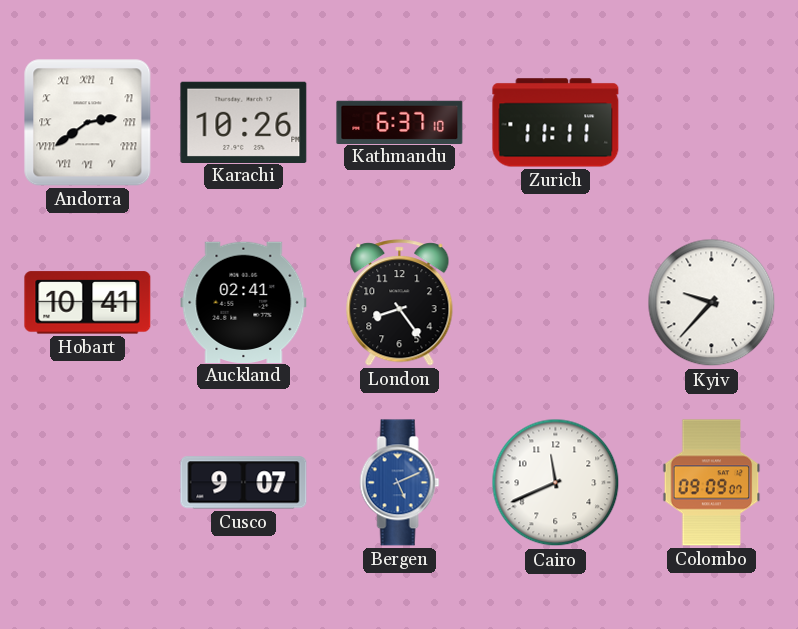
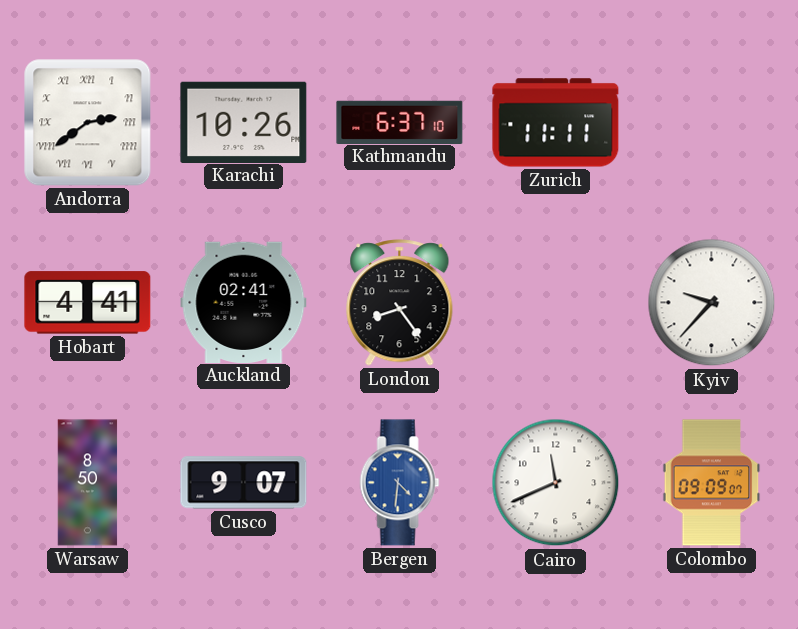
Hobart: 10:41 -> 4:41 (88, 303)
Warsaw: none -> 8:50 (88, 483)
Bergen: 5:11 -> 4:31 (400, 483)
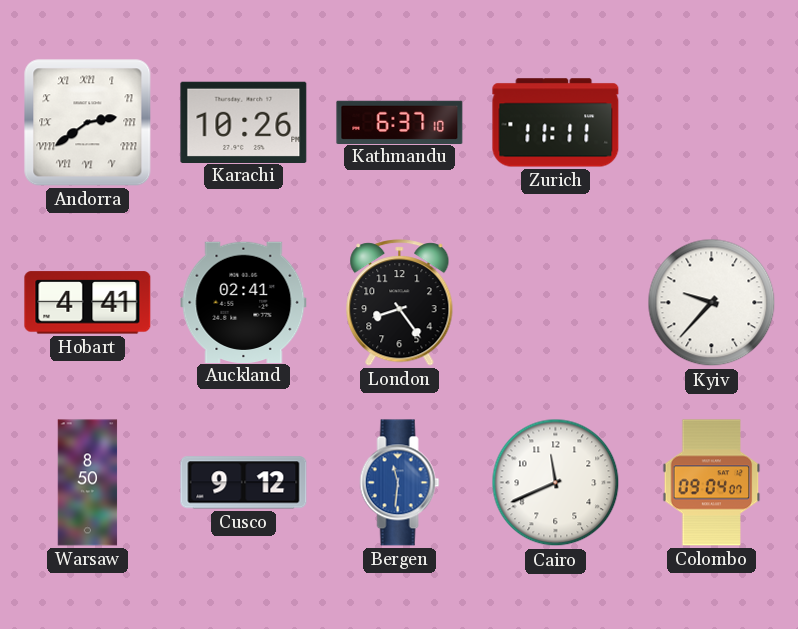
Cusco: 9:07 -> 9:12 (244, 483)
Bergen: 4:31 -> 11:31 (400, 483)
Colombo: 09:09 -> 09:04 (712, 483)
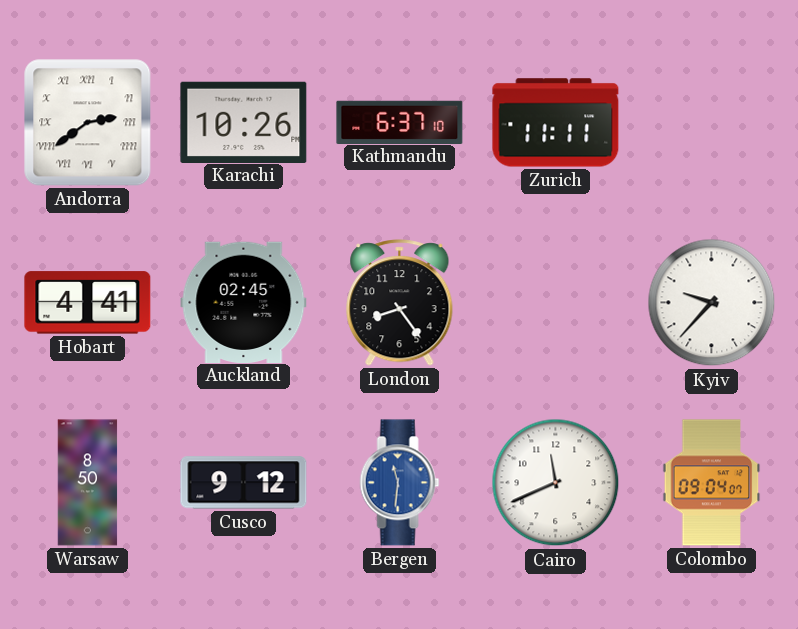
Auckland: 02:41 -> 02:45 (244, 302)
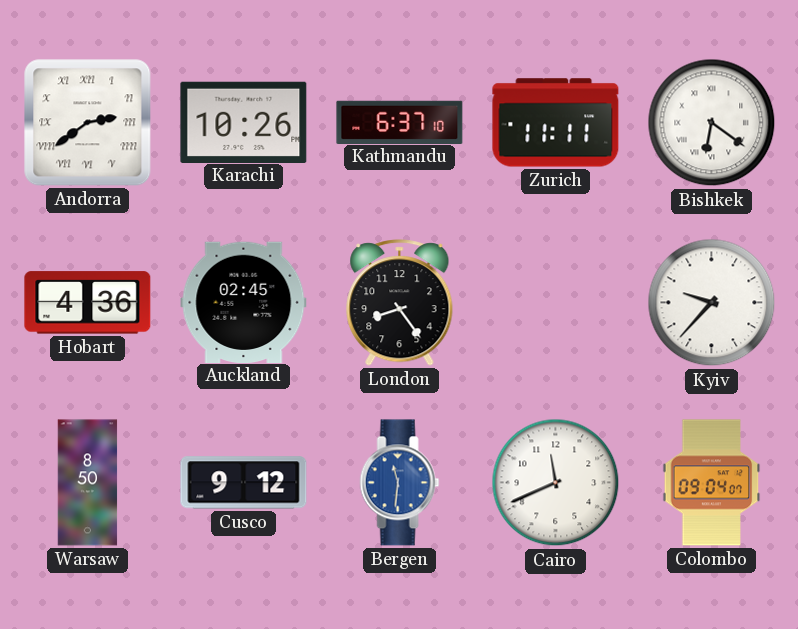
Bishkek: none -> 6:21 (712, 123)
Hobart: 4:41 -> 4:36 (88, 303)
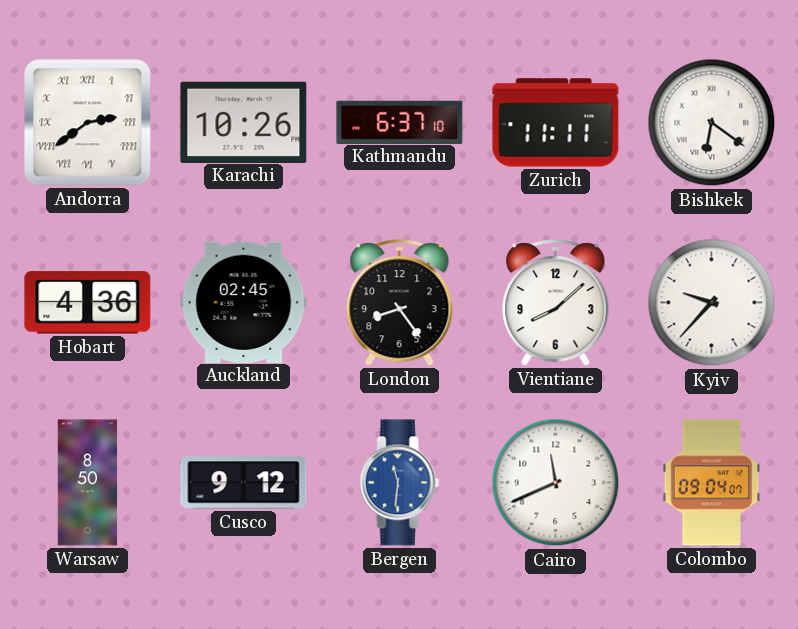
Vientiane: none -> 8:08 (556, 303)
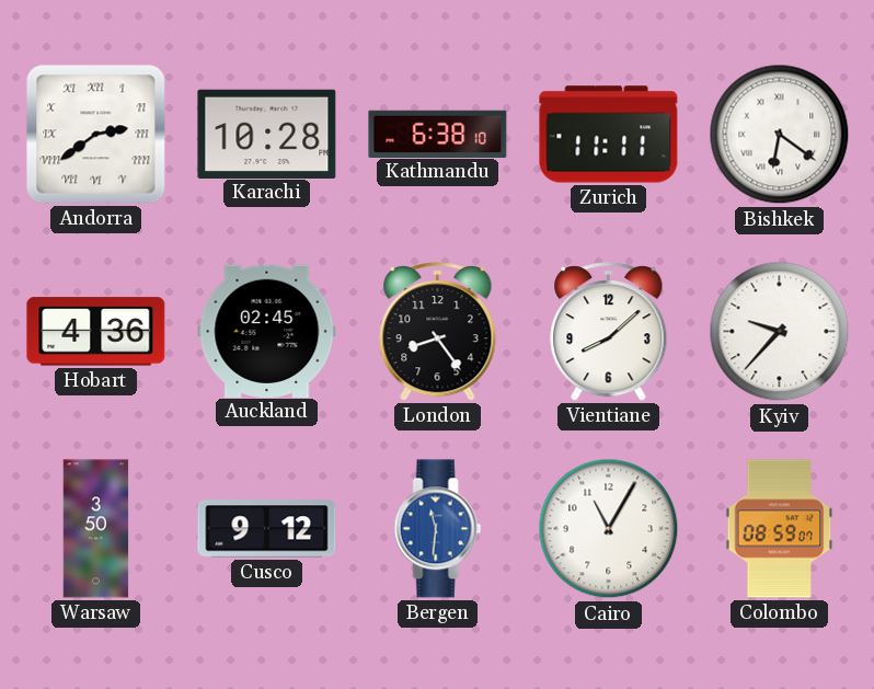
Karachi: 10:26 -> 10:28 (267, 134)
Kathmandu: 6:37 -> 6:38 (438, 134)
Warsaw: 8:50 -> 3:50 (96, 529)
Cairo: 11:41 -> 11:05 (609, 529)
Colombo: 09:04 -> 08:59 (780, 529)
